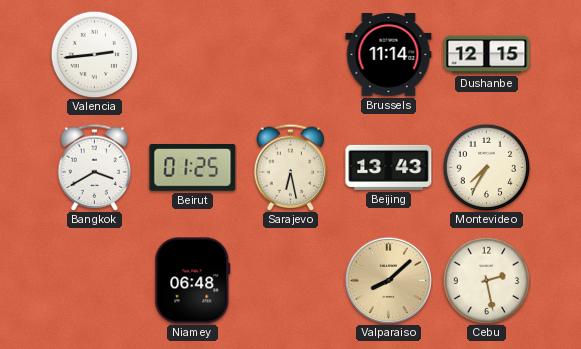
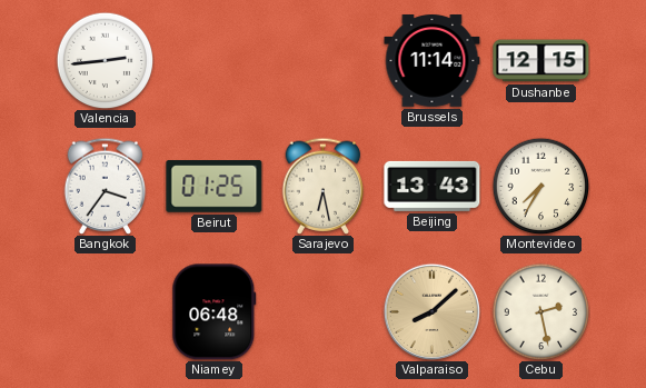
Bangkok: 3:40 -> 3:36 (106, 186)
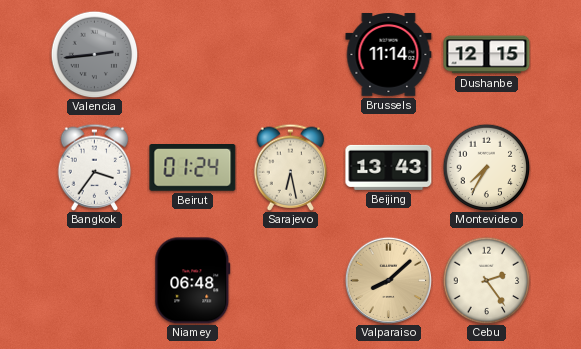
Valencia dial: white -> grey (94, 54)
Beirut: 01:25 -> 01:24 (193, 168)
Cebu: 2:28 -> 2:24 (486, 280)
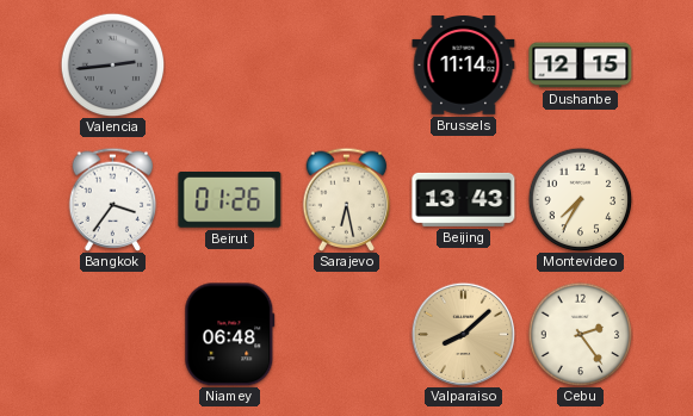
Beirut: 01:24 -> 01:26 (230, 200)
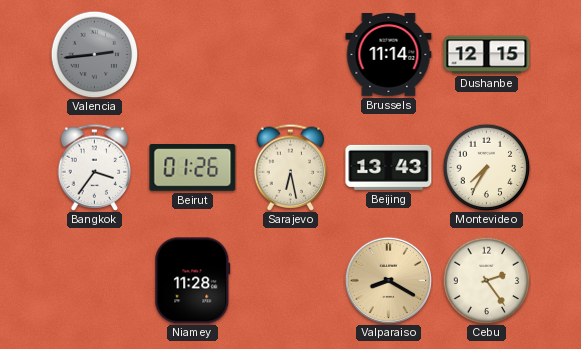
Niamey: 06:48 -> 11:28 (193, 281)
Valparaiso: 8:08 -> 8:20 (388, 280)
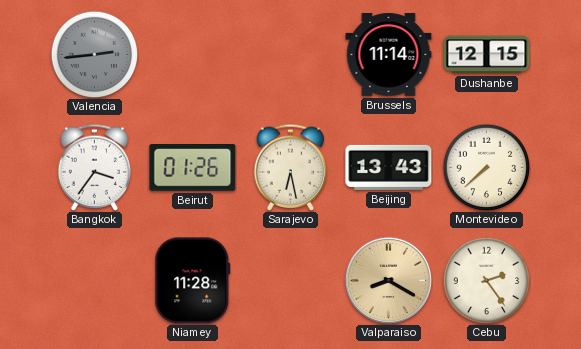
Montevideo: 7:35 -> 7:38 (486, 167)
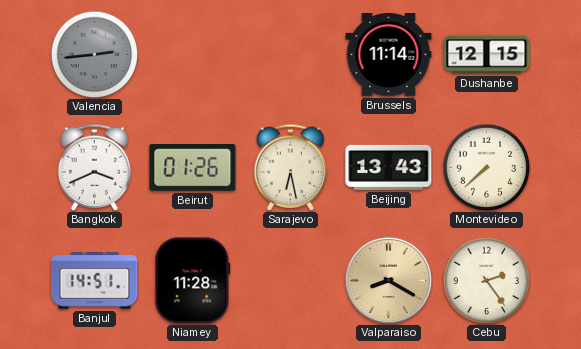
Bangkok: 3:36 -> 3:41 (95, 167)
Banjul: none -> 14:51 (95, 281)
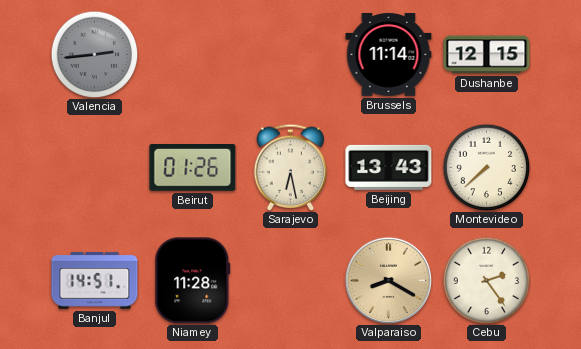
Bangkok: 3:41 -> none (95, 167)
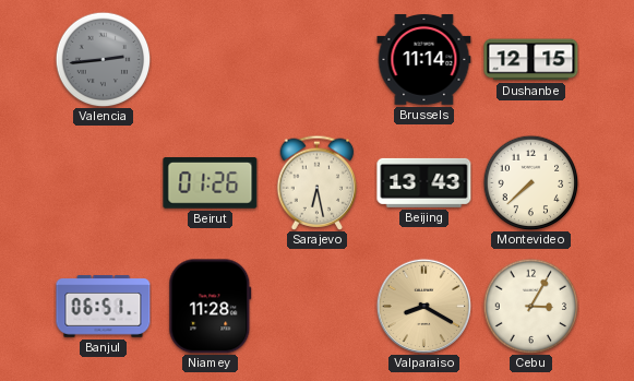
Banjul: 14:51 -> 06:51 (104, 307)
Cebu: 2:24 -> 3:05 (530, 306)
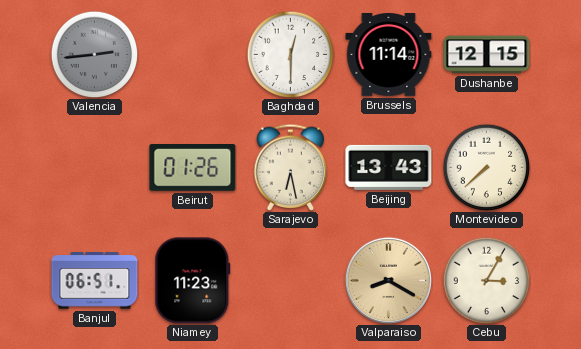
Baghdad: none -> 12:30 (290, 54)
Niamey: 11:28 -> 11:23 (193, 281)
